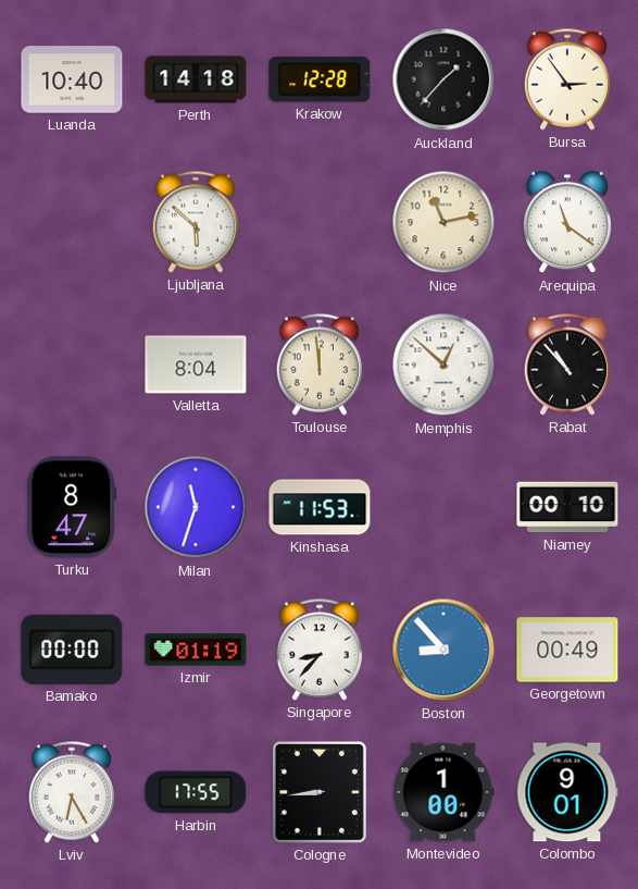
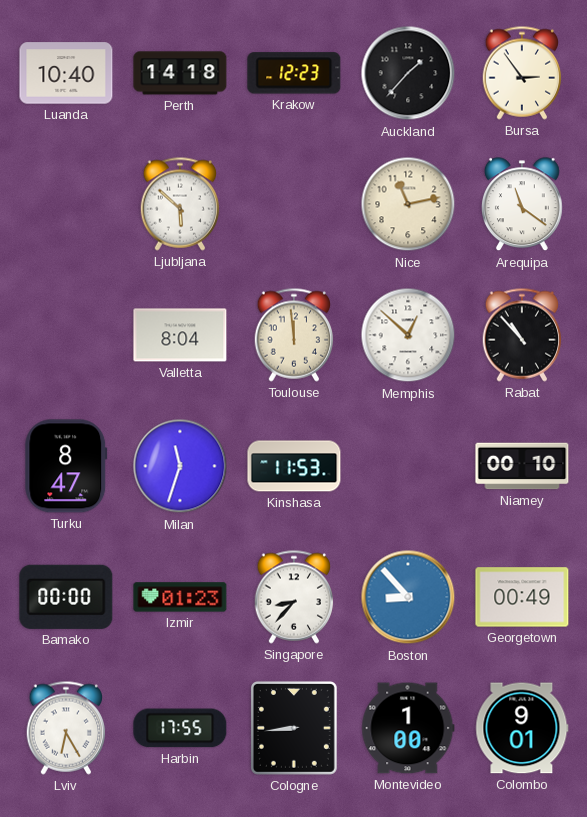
Krakow: 12:28 -> 12:23 (294, 73)
Izmir: 01:19 -> 01:23 (180, 597)
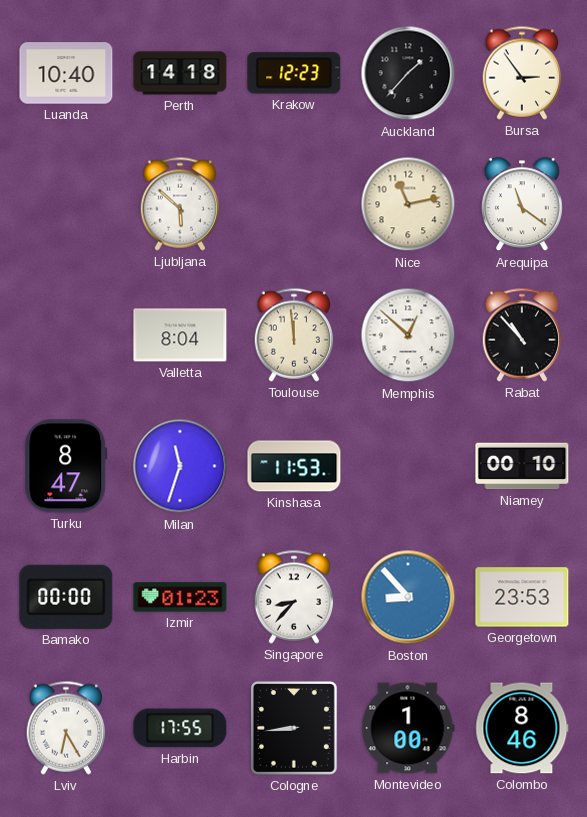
Georgetown: 00:49 -> 23:53 (522, 597)
Colombo: 9:01 -> 8:46 (522, 728)
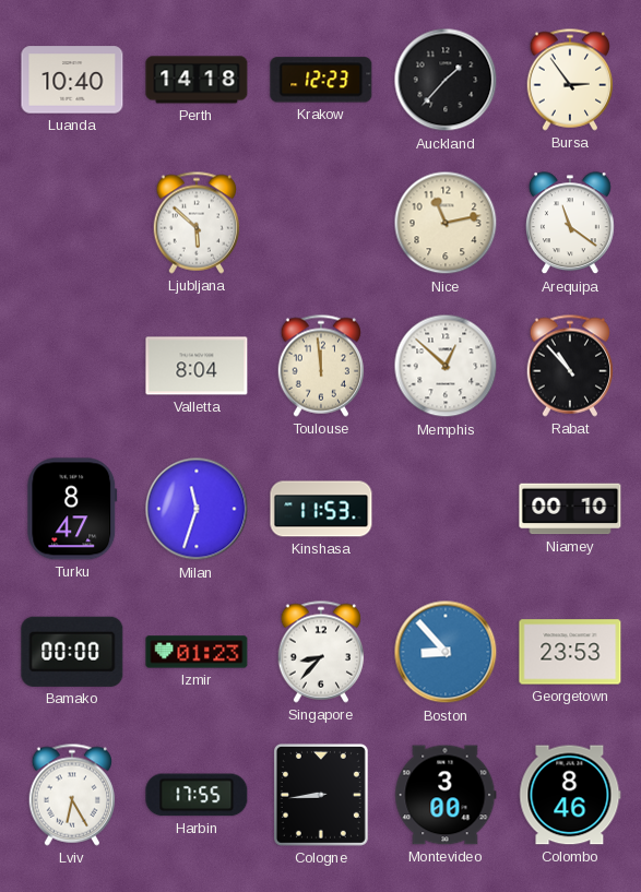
Montevideo: 1:00 -> 3:00 (446, 795)
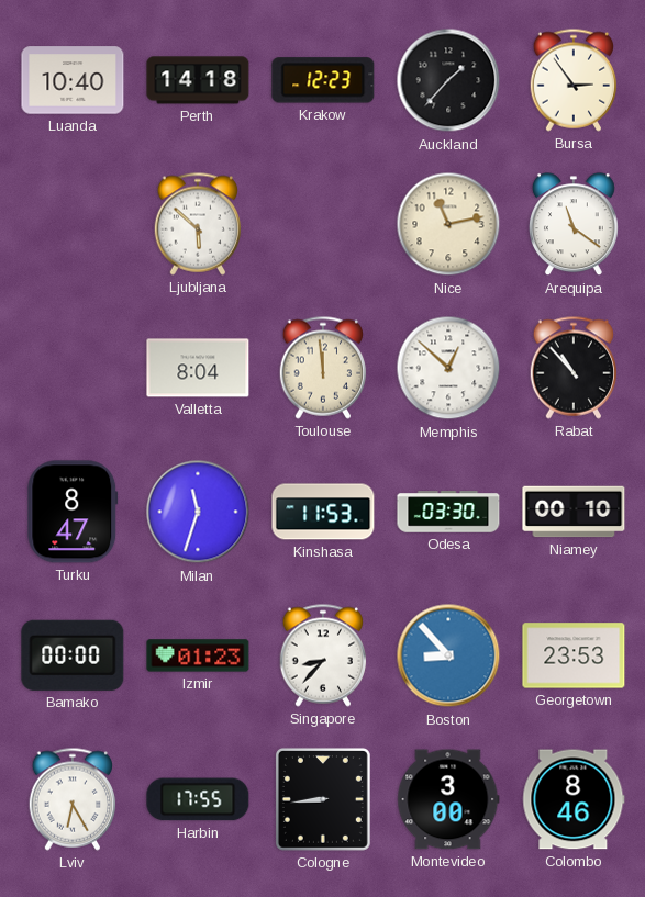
Odesa: none -> 03:30 (448, 512)
